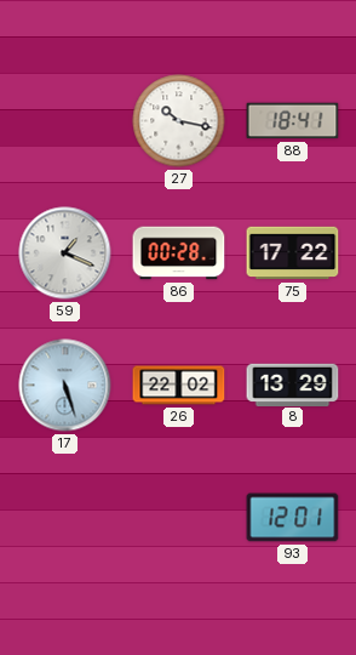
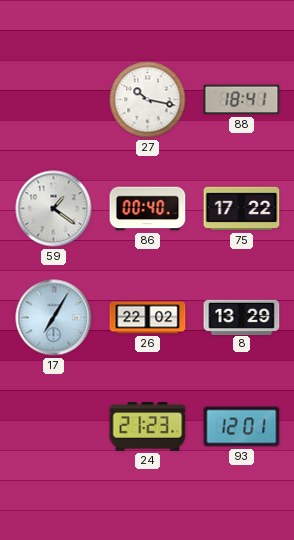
59: 1:19 -> 1:21 (54, 209)
86: 00:28 -> 00:40 (148, 209)
17: 5:27 -> 7:05 (54, 318)
24: none -> 21:23 (148, 427)
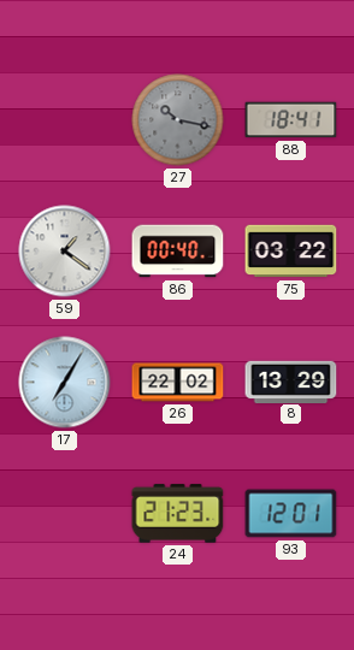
27 dial: white -> grey (178, 120)
75: 17:22 -> 03:22 (291, 252)
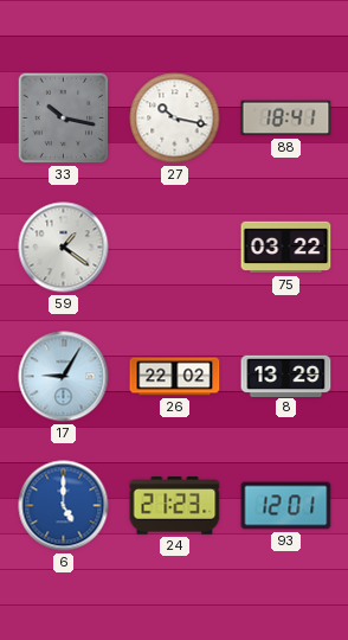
33: none -> 10:17 (64, 119)
27 dial: grey -> white (175, 119)
86: 00:40 -> none (178, 252)
17: 7:05 -> 9:05 (64, 377)
6: none -> 5:00 (64, 506)
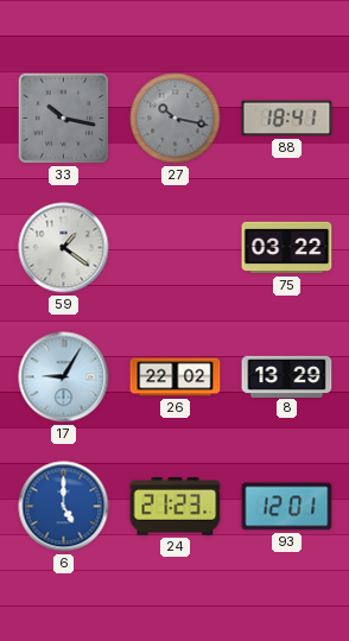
27 dial: white -> grey (176, 119)
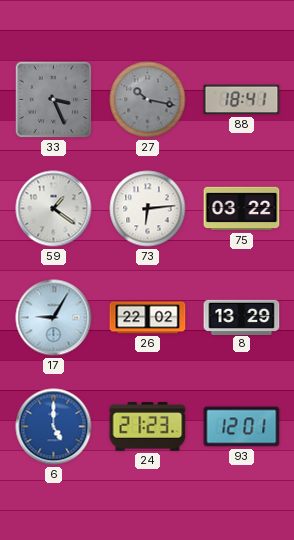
33: 10:17 -> 3:26 (54, 100)
73: none -> 6:14 (148, 209)
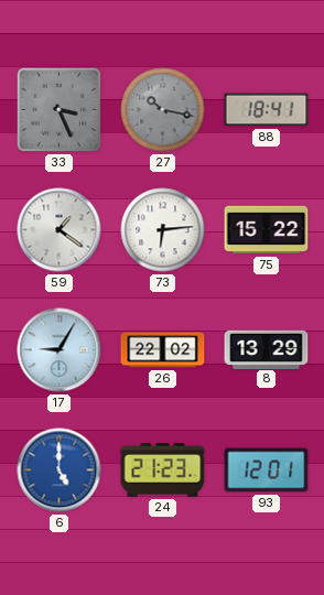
75: 03:22 -> 15:22 (267, 230)
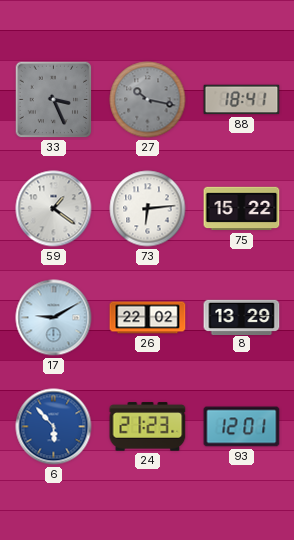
17: 9:05 -> 9:10 (54, 318)
6: 5:00 -> 5:53 (54, 427)
